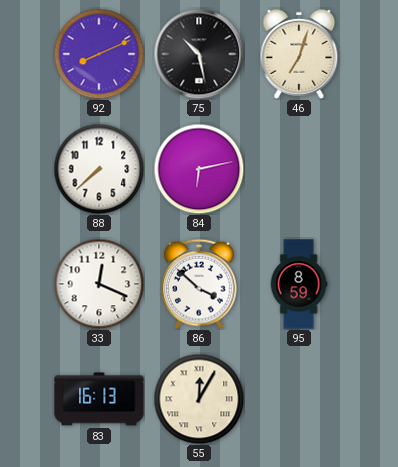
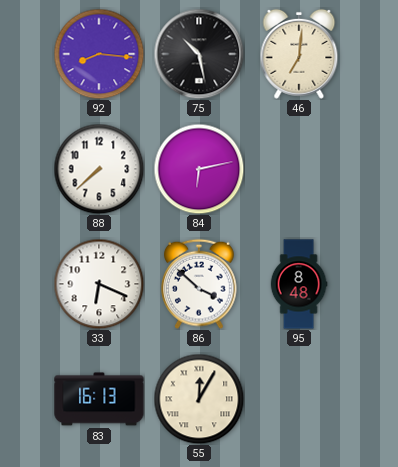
92: 8:11 -> 8:16 (99, 54)
46: 7:03 -> 7:01 (299, 54)
33: 12:19 -> 6:19 (99, 284)
95: 8:59 -> 8:48 (299, 284)
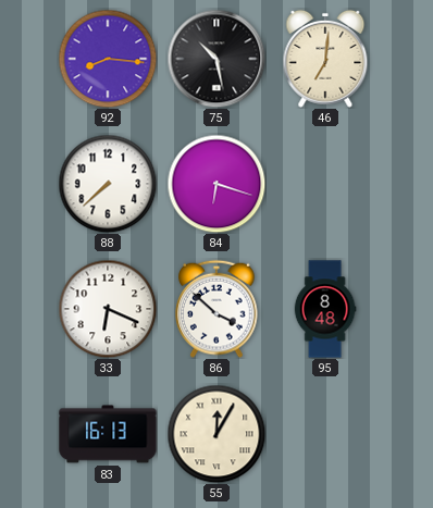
84: 6:13 -> 6:18 (216, 184)
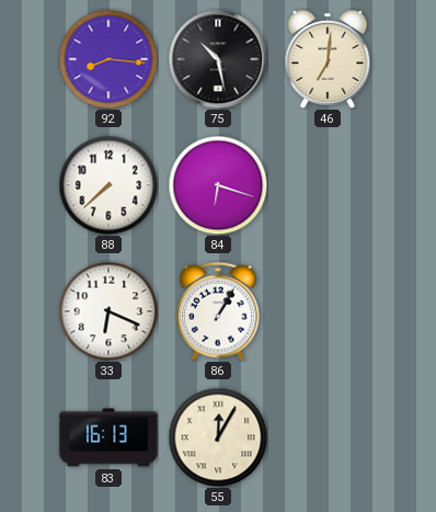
86: 3:52 -> 1:05 (219, 311)
95: 8:48 -> none (325, 309)
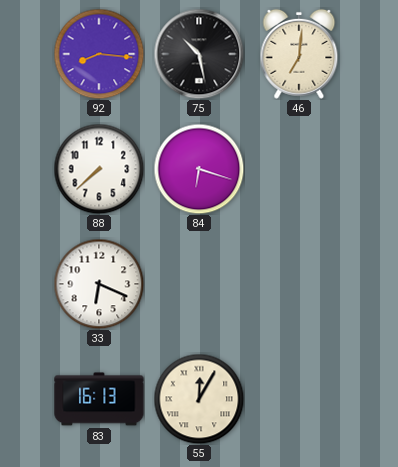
86: 1:05 -> none (219, 311)
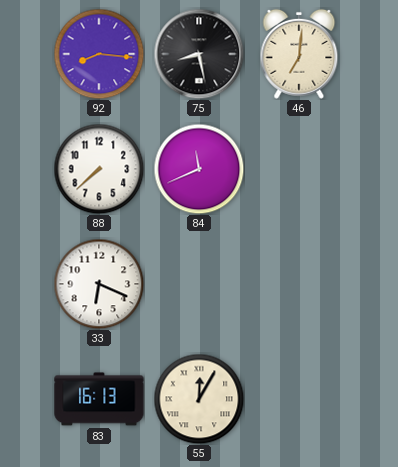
75: 10:28 -> 8:28 (199, 54)
84: 6:18 -> 11:41 (199, 169)
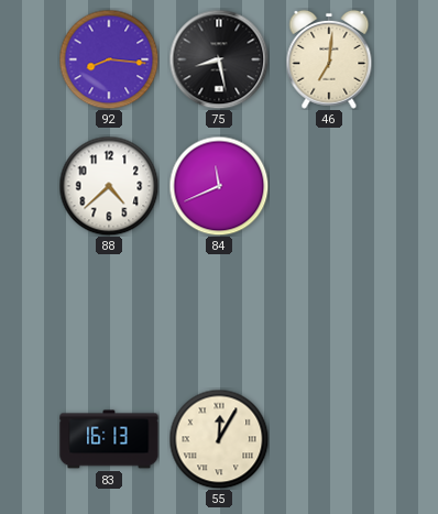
88: 7:38 -> 4:38 (109, 186)
33: 6:19 -> none (99, 284)
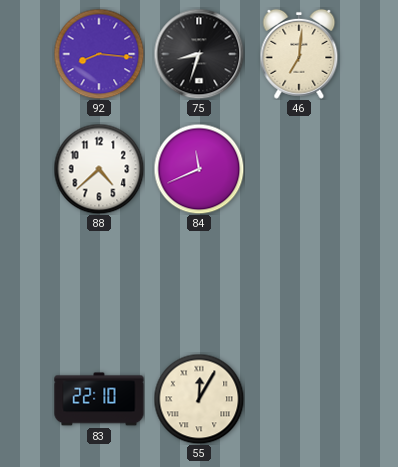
75: 8:28 -> 8:33 (199, 54)
83: 16:13 -> 22:10 (99, 399)
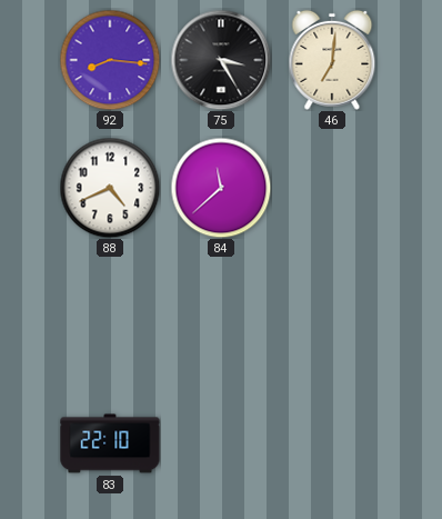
75: 8:33 -> 3:25 (221, 60)
88: 4:38 -> 4:41 (110, 188)
84: 11:41 -> 11:38 (221, 188)
55: 12:05 -> none (199, 399)
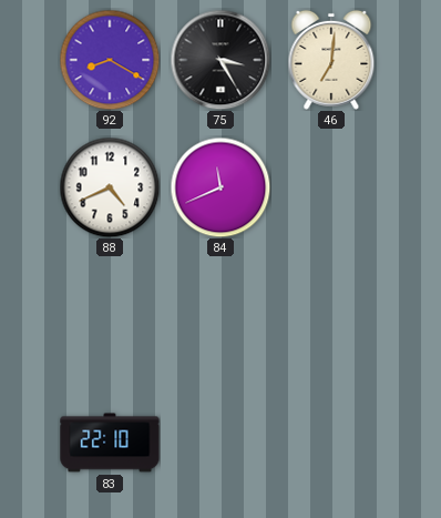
92: 8:16 -> 8:20 (110, 60)
84: 11:38 -> 11:41 (221, 187)
